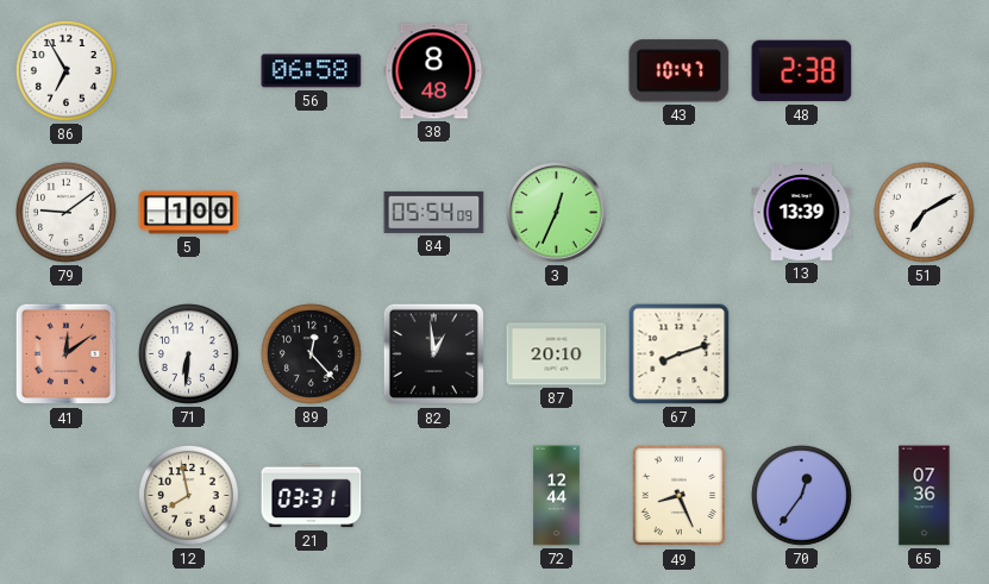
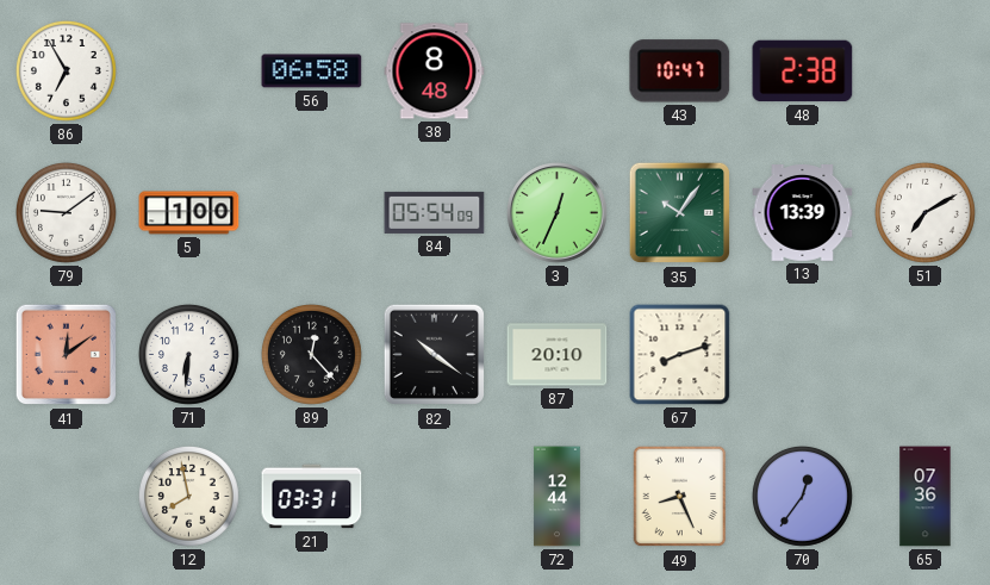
35: none -> 10:06 (680, 213)
82: 12:59 -> 10:21 (435, 355)
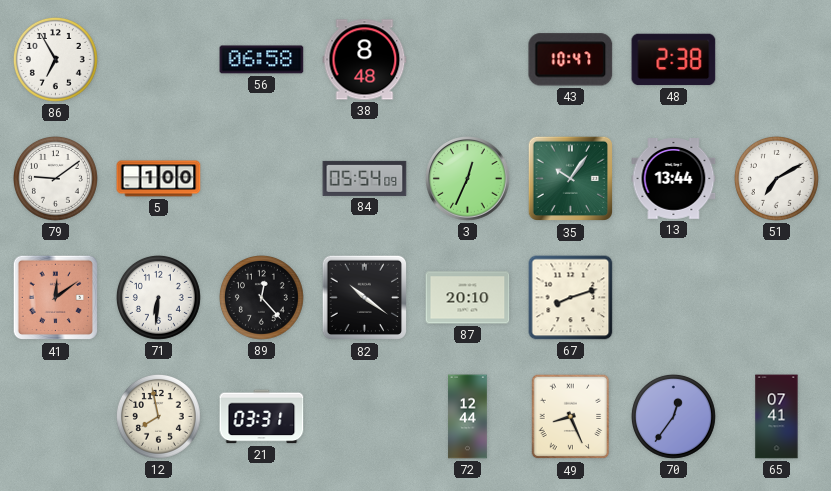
13: 13:39 -> 13:44 (674, 179)
65: 07:36 -> 07:41 (777, 417)
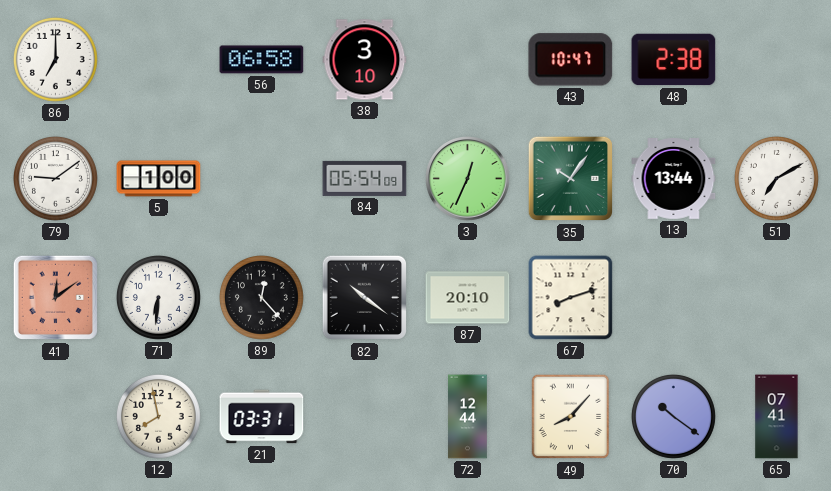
86: 6:55 -> 7:00 (55, 59)
38: 8:48 -> 3:10 (365, 60)
49: 8:26 -> 8:07 (571, 417)
70: 12:36 -> 10:21 (673, 416)
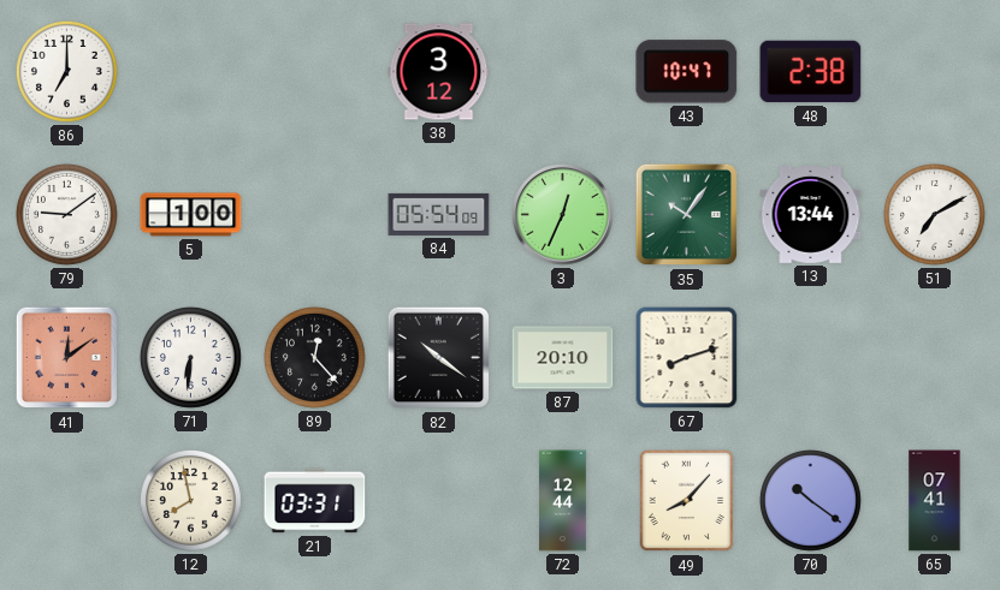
56: 06:58 -> none (262, 60)
38: 3:10 -> 3:12 (439, 72)
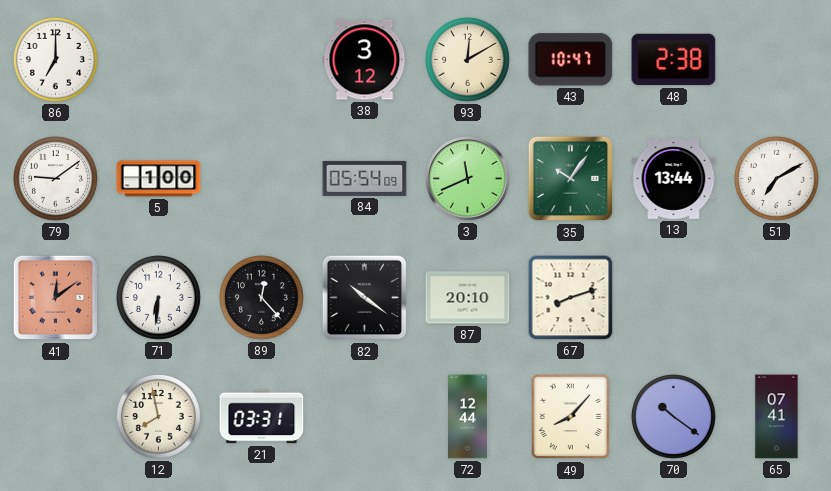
93: none -> 12:10 (467, 59)
3: 12:34 -> 11:41 (468, 179)
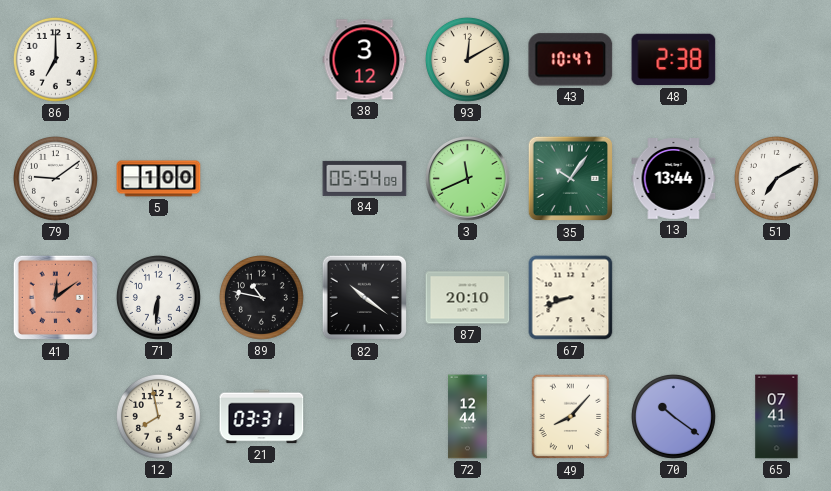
89: 12:23 -> 10:47 (261, 297)
67: 8:12 -> 8:42 (571, 298)
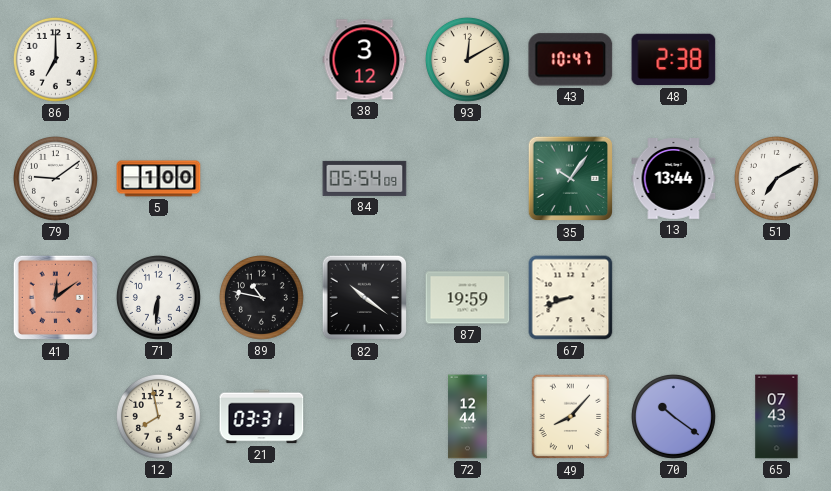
3: 11:41 -> none (468, 179)
87: 20:10 -> 19:59 (468, 298)
65: 07:41 -> 07:43 (777, 417)
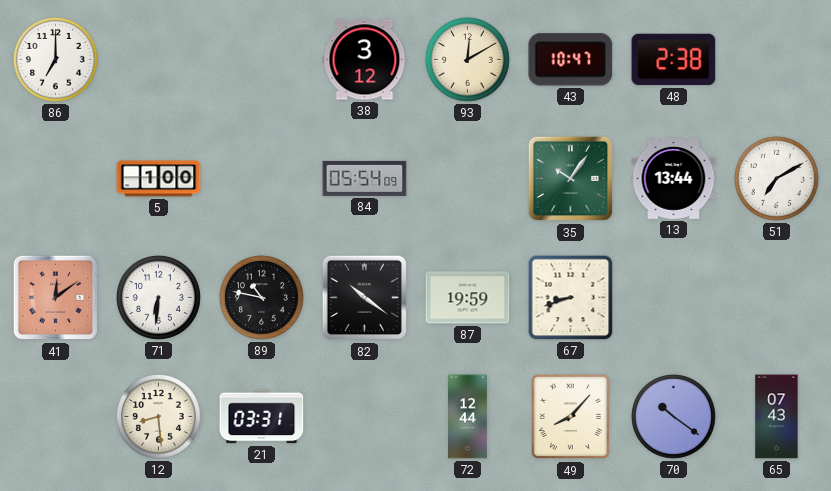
79: 9:09 -> none (55, 178)
12: 7:58 -> 8:29 (158, 416)
